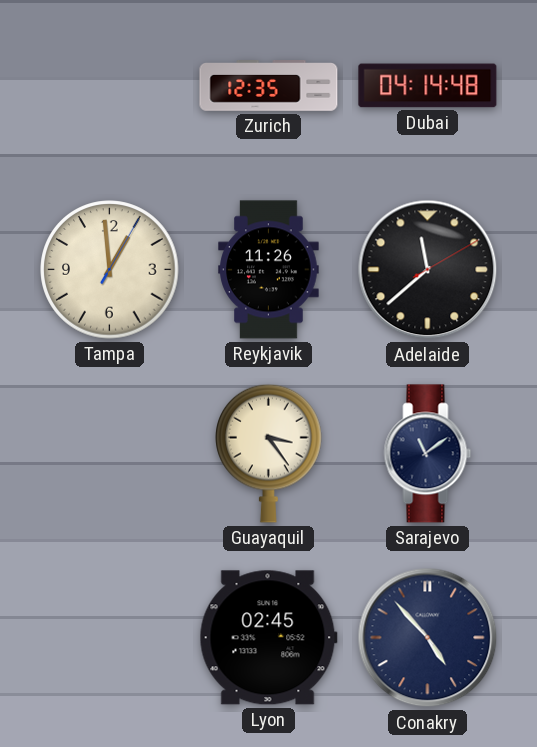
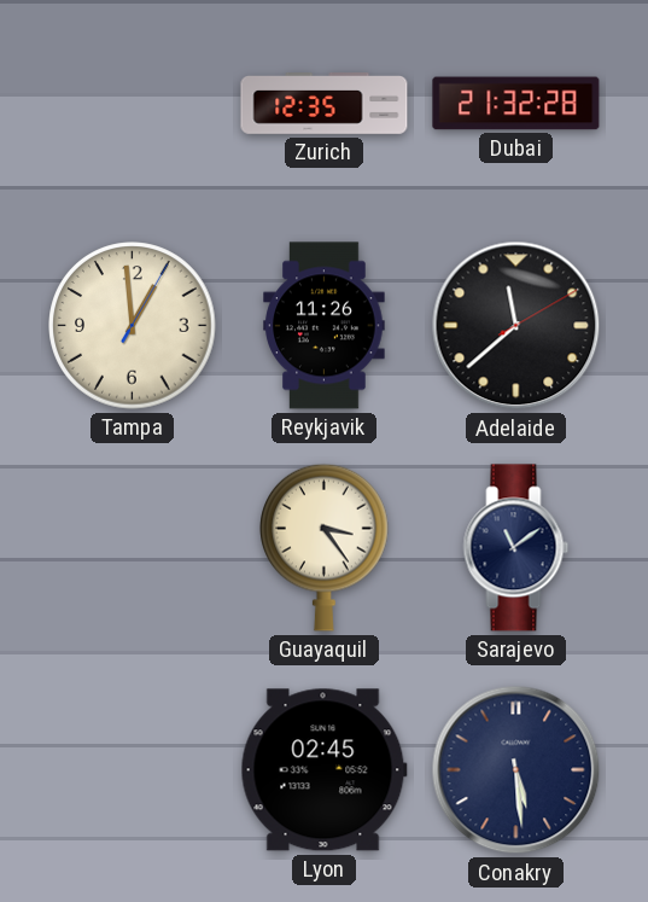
Dubai: 04:14 -> 21:32 (516, 104)
Conakry: 4:53 -> 5:29 (516, 770)
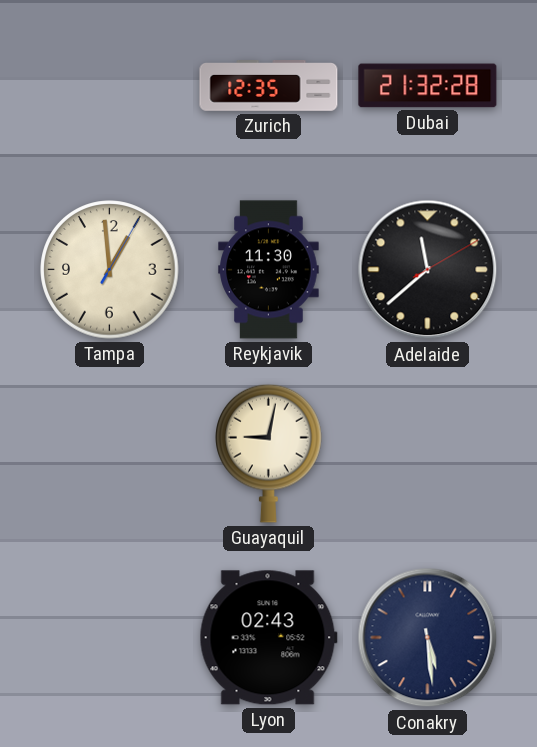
Reykjavik: 11:26 -> 11:30 (269, 270)
Guayaquil: 3:24 -> 9:02 (269, 453)
Sarajevo: 11:09 -> none (516, 548)
Lyon: 02:45 -> 02:43 (268, 638)
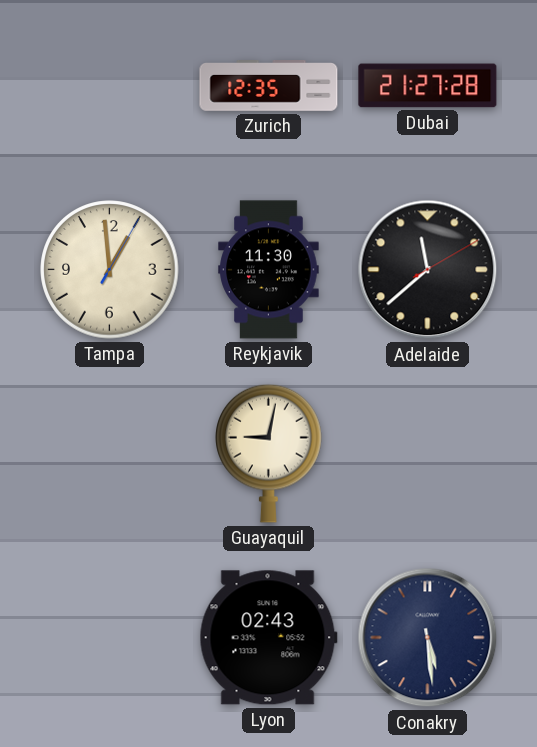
Dubai: 21:32 -> 21:27 (428, 86)
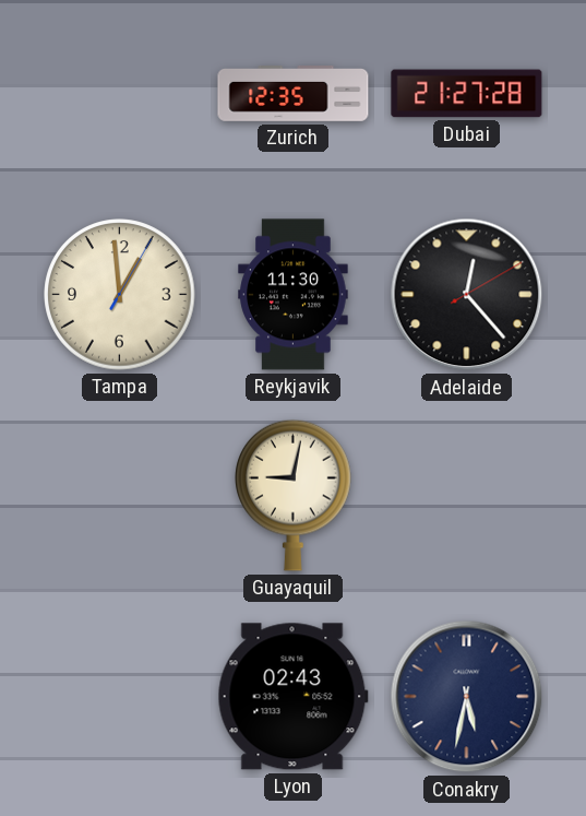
Adelaide: 11:38 -> 12:23 (467, 295)
Conakry: 5:29 -> 5:32 (467, 697)
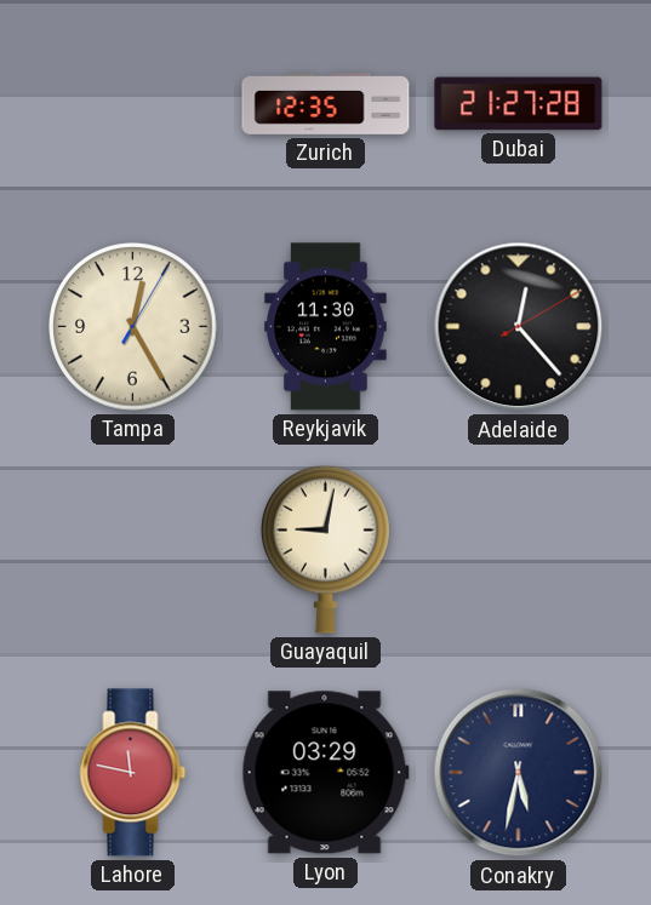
Tampa: 12:59 -> 12:25 (133, 327)
Lahore: none -> 11:47 (133, 773)
Lyon: 02:43 -> 03:29 (325, 773)
